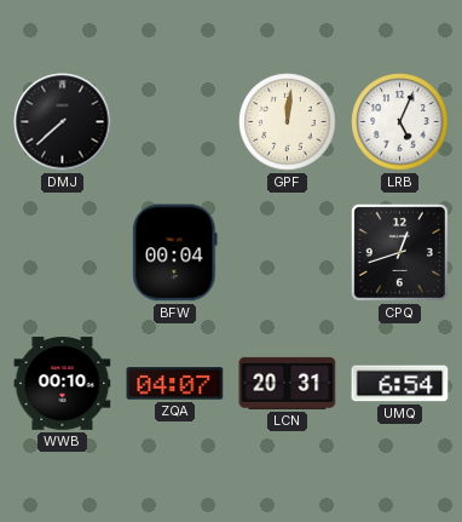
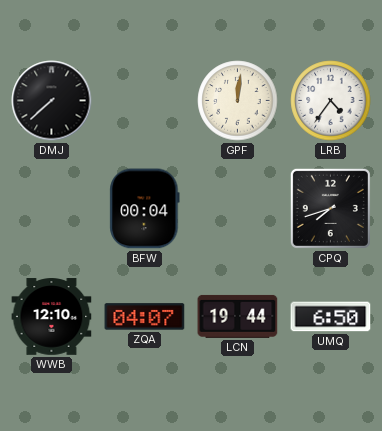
LRB: 5:04 -> 4:36 (331, 101)
CPQ: 12:42 -> 7:42 (330, 208)
WWB: 00:10 -> 12:10 (52, 317)
LCN: 20:31 -> 19:44 (238, 316)
UMQ: 6:54 -> 6:50 (331, 317)
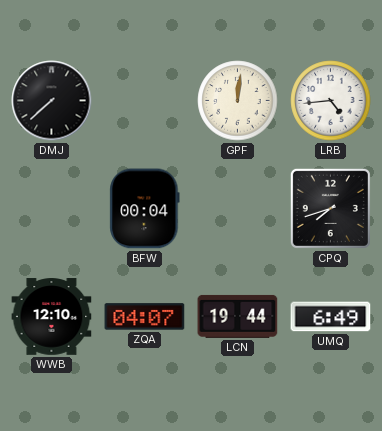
LRB: 4:36 -> 4:44 (331, 101)
UMQ: 6:50 -> 6:49 (331, 317)
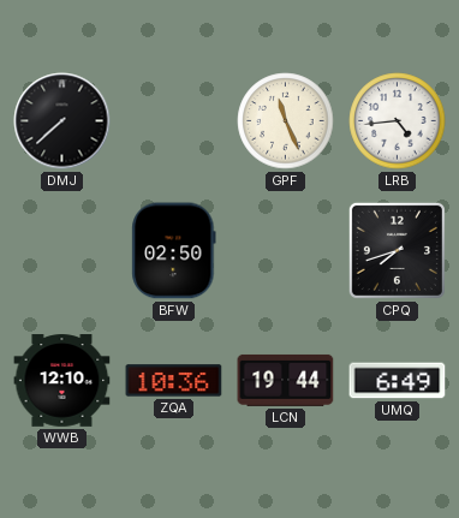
GPF: 12:01 -> 11:26 (286, 121)
BFW: 00:04 -> 02:50 (174, 251)
ZQA: 04:07 -> 10:36 (174, 381)
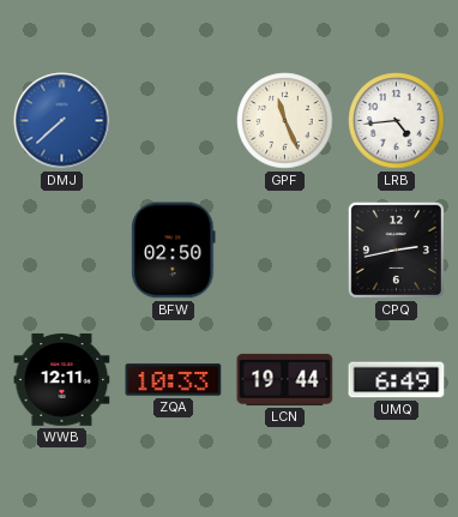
DMJ dial: black -> blue (62, 121)
CPQ: 7:42 -> 2:43 (396, 250)
WWB: 12:10 -> 12:11 (62, 380)
ZQA: 10:36 -> 10:33 (174, 380)
